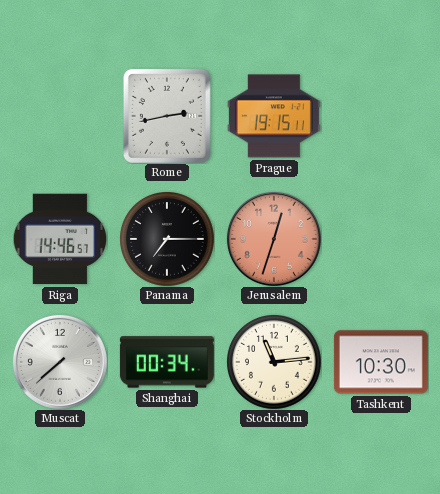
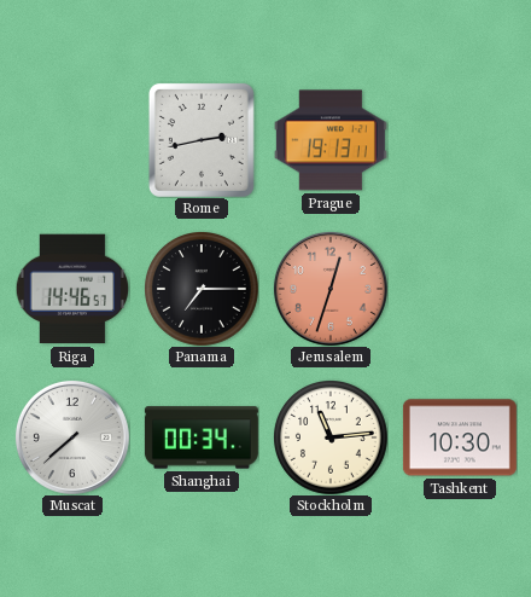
Prague: 19:15 -> 19:13 (331, 140)
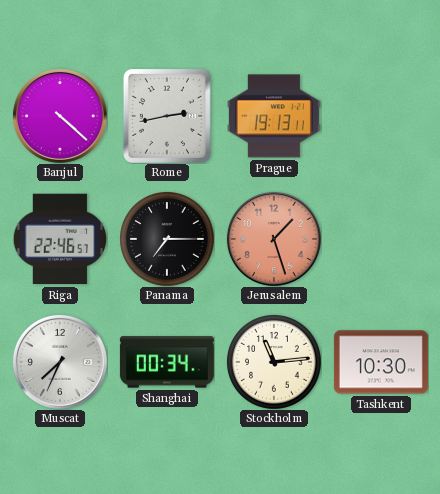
Banjul: none -> 4:22 (60, 116)
Riga: 14:46 -> 22:46 (60, 239)
Jerusalem: 12:33 -> 1:27 (274, 239)
Muscat: 7:38 -> 7:34 (60, 362)
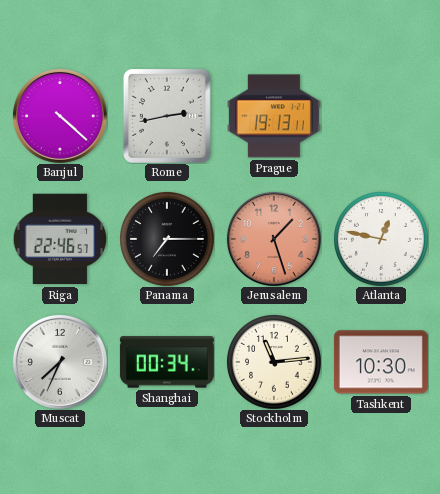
Atlanta: none -> 12:47 (381, 239)
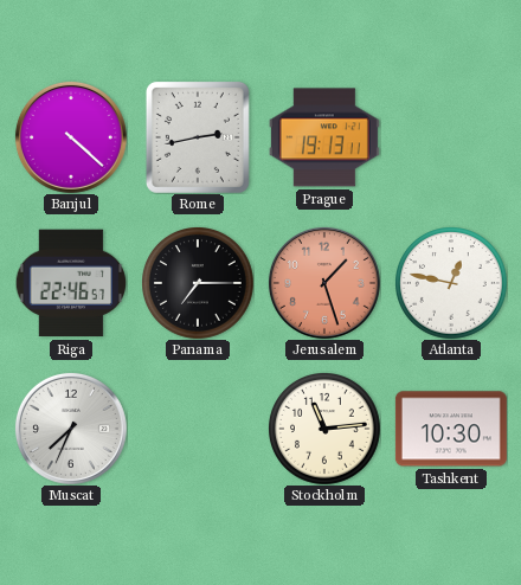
Shanghai: 00:34 -> none (167, 362)
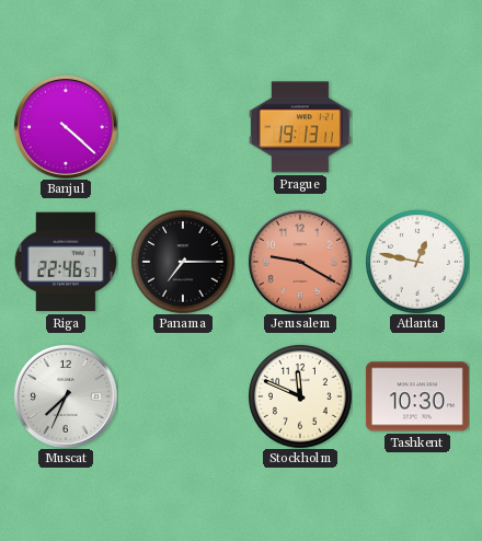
Rome: 2:43 -> none (198, 137)
Jerusalem: 1:27 -> 9:20 (300, 262)
Stockholm: 11:14 -> 11:49 (300, 396)
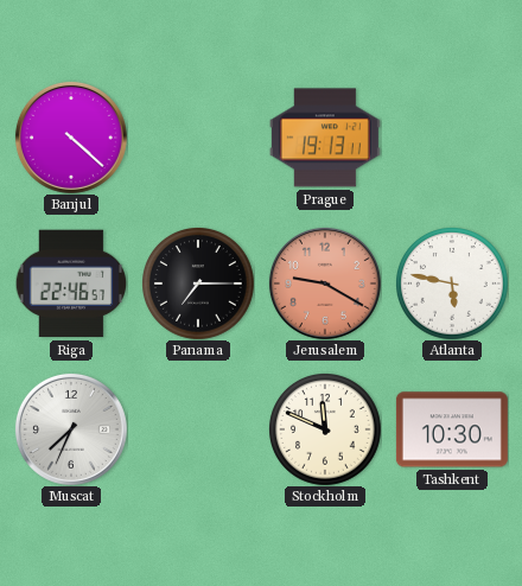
Atlanta: 12:47 -> 5:47 (452, 284)
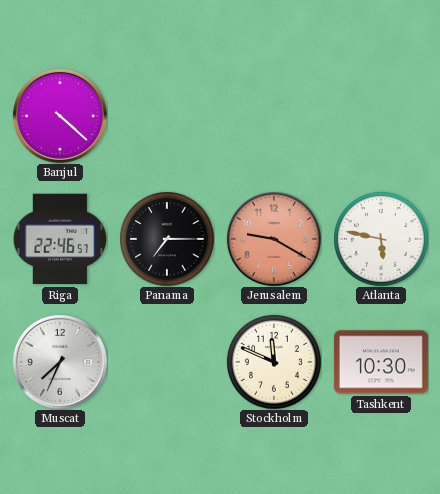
Prague: 19:13 -> none (325, 138)
